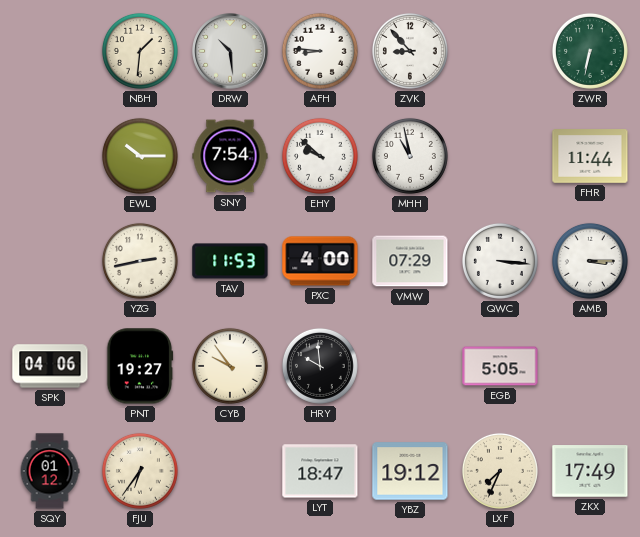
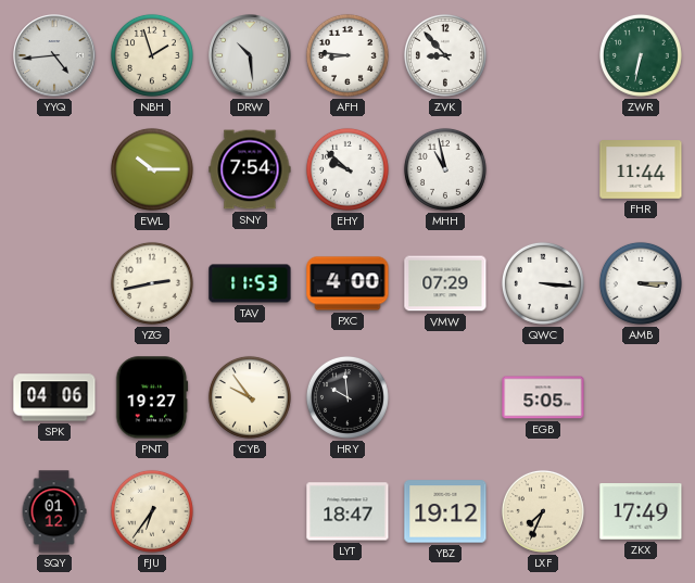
YYQ: none -> 4:44 (54, 55)
NBH: 1:31 -> 1:57 (152, 55)
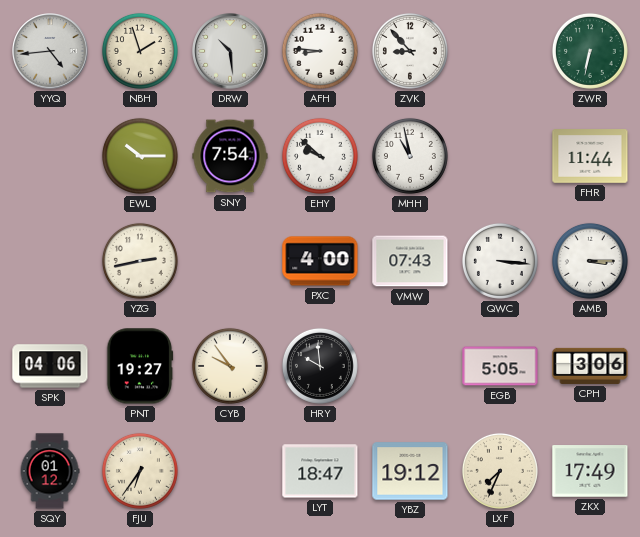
TAV: 11:53 -> none (250, 283)
VMW: 07:29 -> 07:43 (410, 261)
CPH: none -> 3:06 (590, 366)
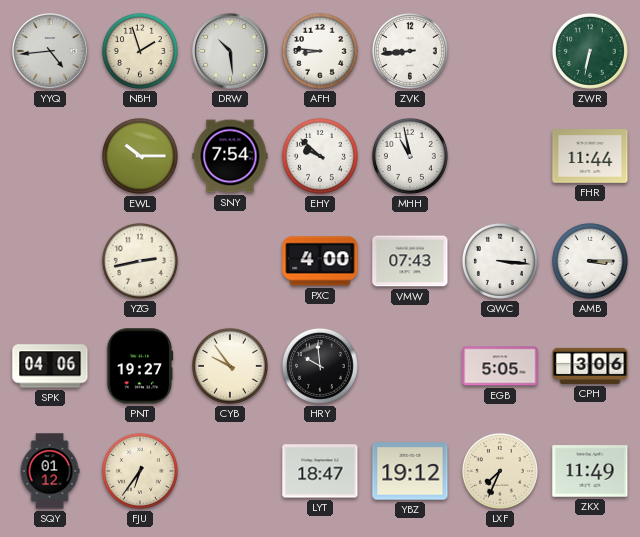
ZVK: 8:53 -> 8:44 (410, 51)
ZKX: 17:49 -> 11:49 (590, 471)
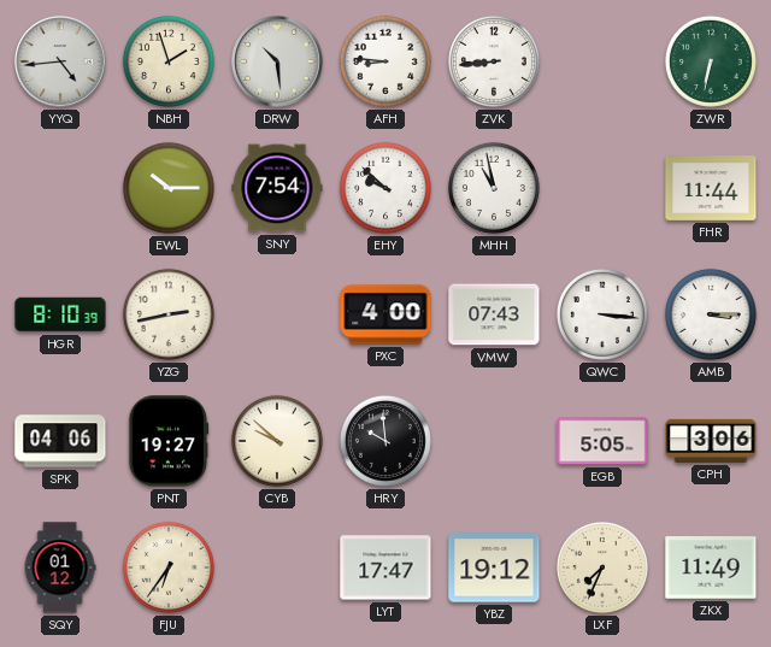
HGR: none -> 8:10 (60, 314)
CYB: 9:54 -> 9:52 (277, 441)
LYT: 18:47 -> 17:47 (385, 567)
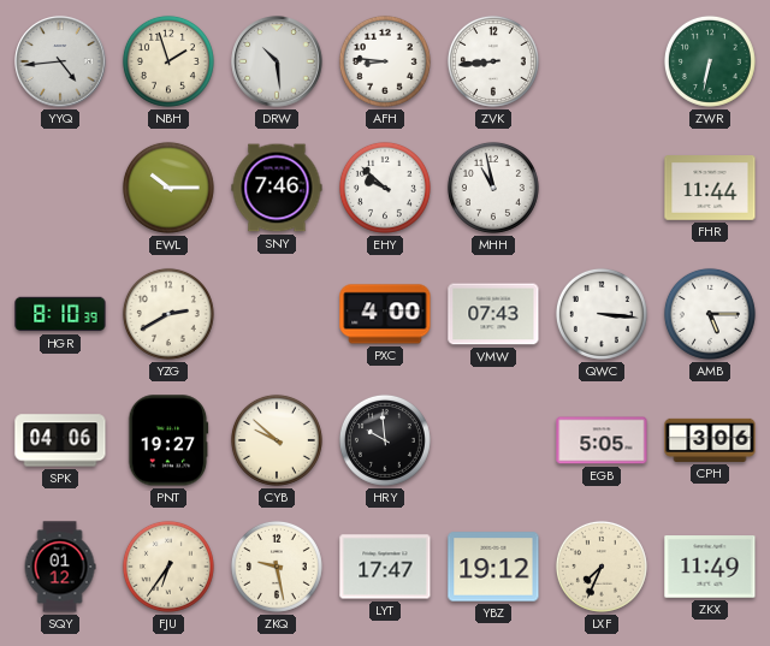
SNY: 7:54 -> 7:46 (277, 188)
YZG: 2:43 -> 2:40 (168, 314)
AMB: 3:15 -> 5:15 (710, 314)
ZKQ: none -> 9:28 (277, 567)
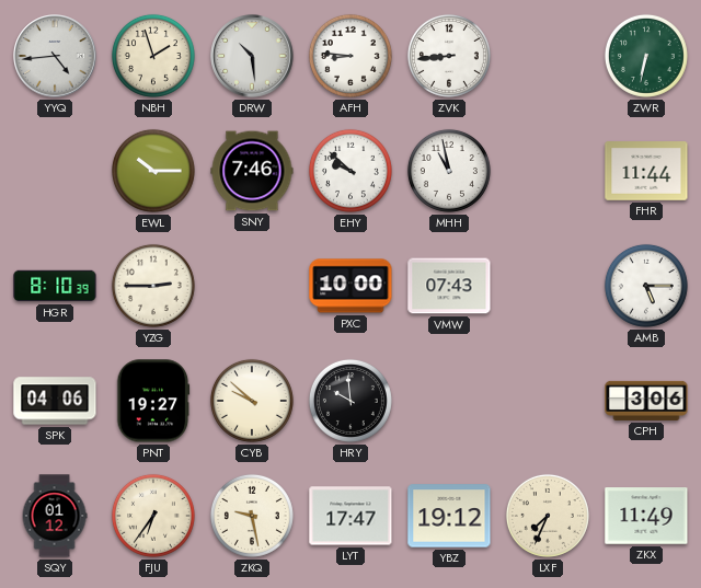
YZG: 2:40 -> 2:45 (153, 286)
PXC: 4:00 -> 10:00 (350, 286)
QWC: 3:16 -> none (602, 314)
EGB: 5:05 -> none (602, 440)
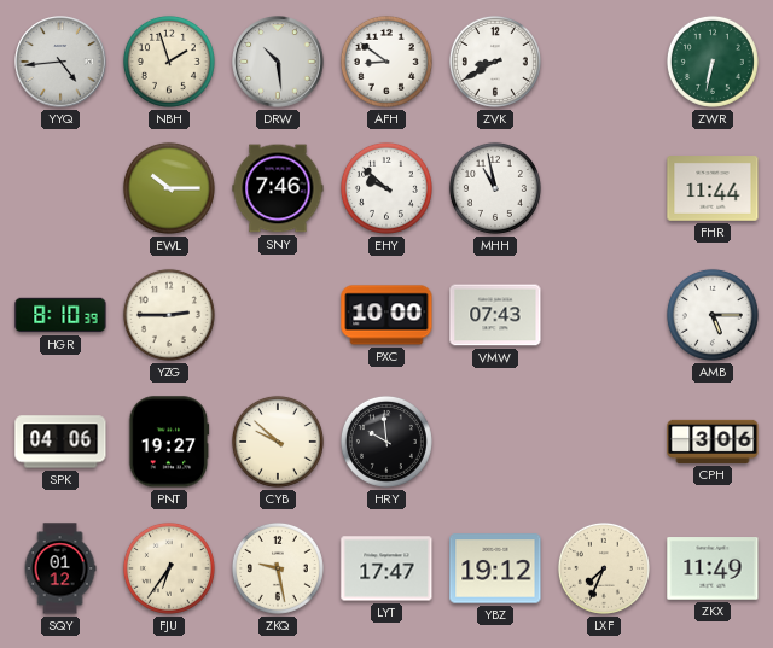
AFH: 8:46 -> 8:51 (386, 62)
ZVK: 8:44 -> 8:40 (495, 62)
